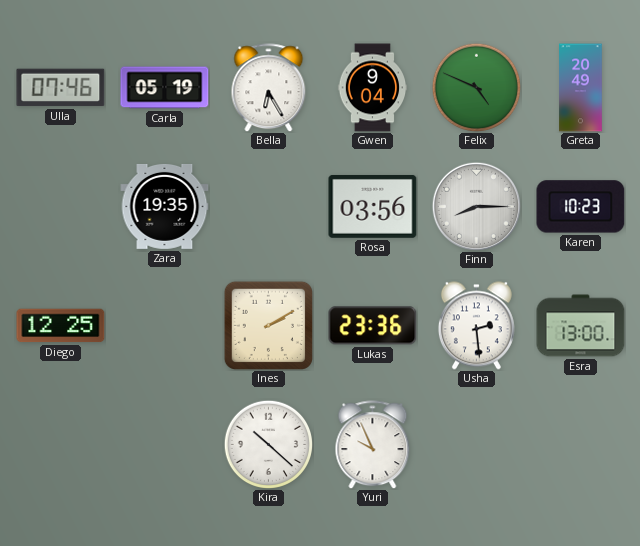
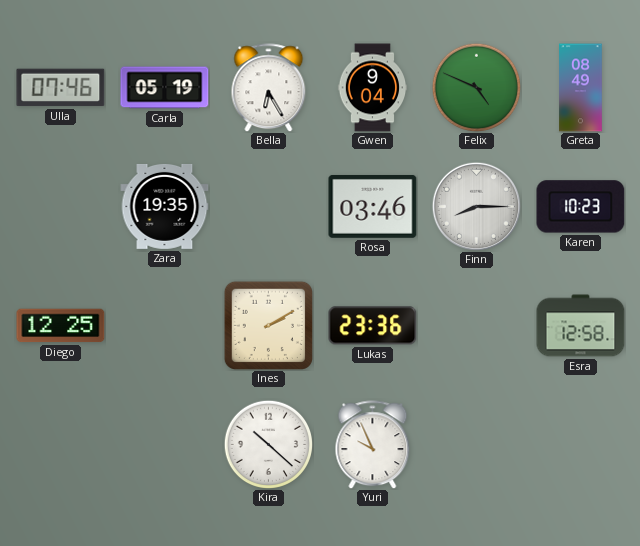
Greta: 20:49 -> 08:49 (581, 88)
Rosa: 03:56 -> 03:46 (373, 207)
Usha: 2:29 -> none (476, 326)
Esra: 13:00 -> 12:58 (581, 326)
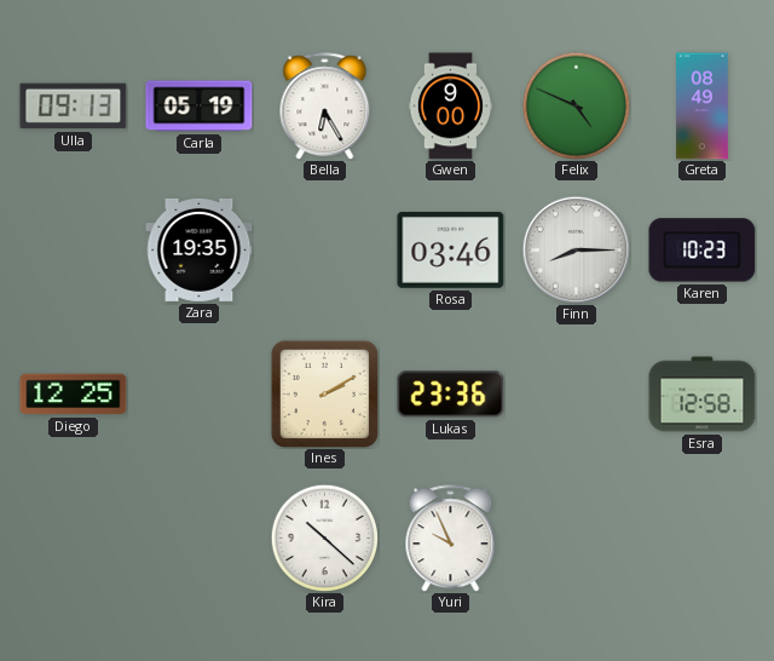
Ulla: 07:46 -> 09:13 (74, 107)
Gwen: 9:04 -> 9:00 (451, 107)
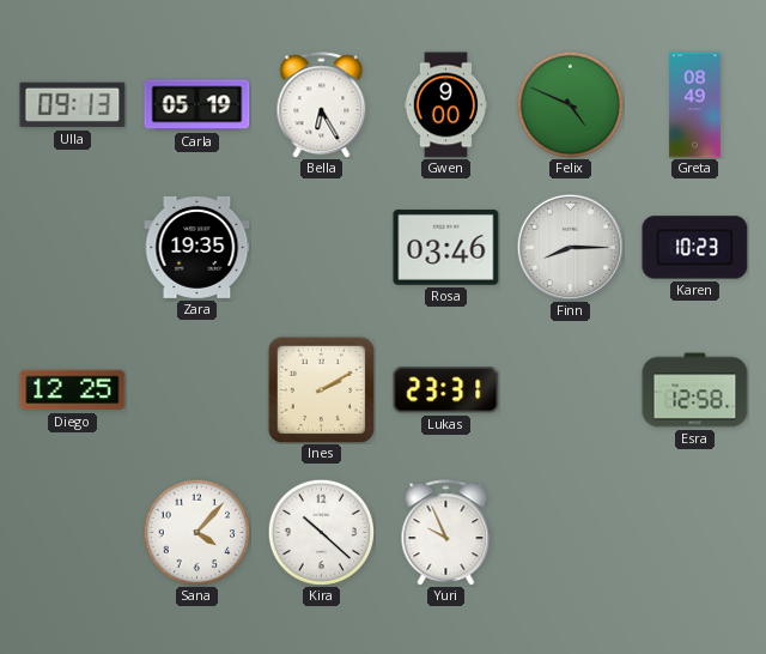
Lukas: 23:36 -> 23:31 (446, 390)
Sana: none -> 4:07 (196, 532)
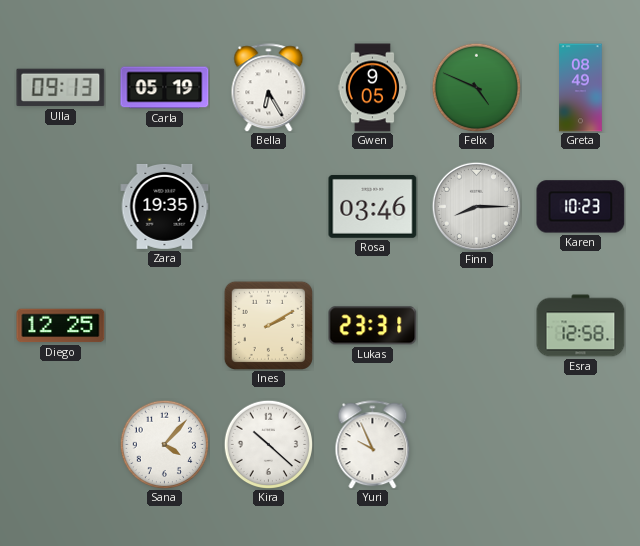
Gwen: 9:00 -> 9:05 (373, 88)
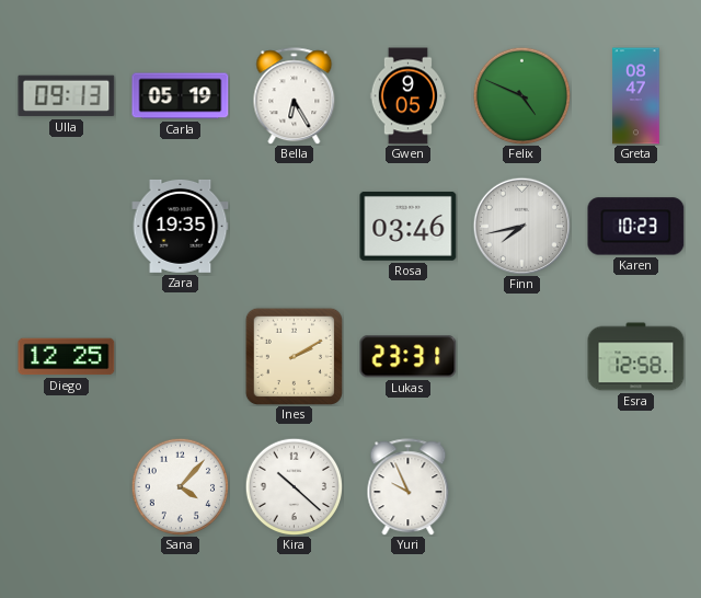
Greta: 08:49 -> 08:47 (636, 96)
Finn: 8:15 -> 7:43 (521, 226)
